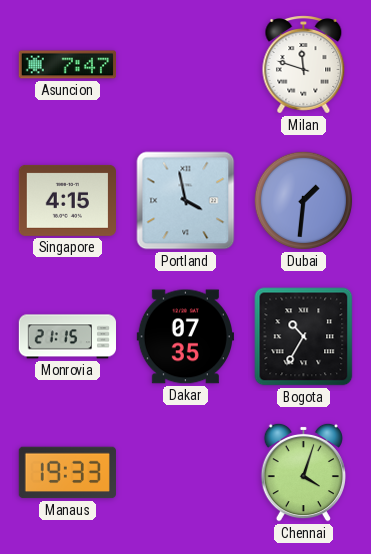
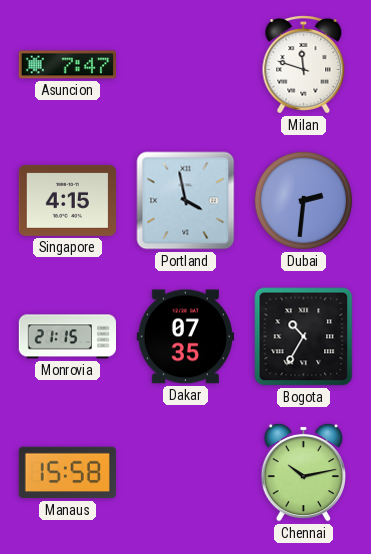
Dubai: 1:31 -> 2:31 (304, 201)
Manaus: 19:33 -> 15:58 (67, 473)
Chennai: 4:03 -> 10:13 (303, 472)
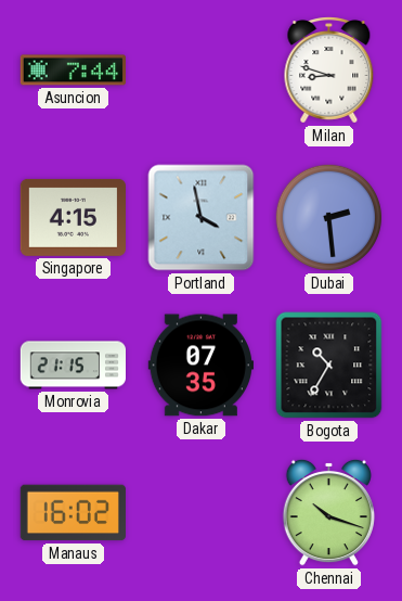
Asuncion: 7:47 -> 7:44 (73, 71)
Milan: 11:48 -> 8:48 (329, 71)
Dubai: 2:31 -> 2:29 (329, 218)
Manaus: 15:58 -> 16:02 (73, 513)
Chennai: 10:13 -> 10:18 (328, 512)
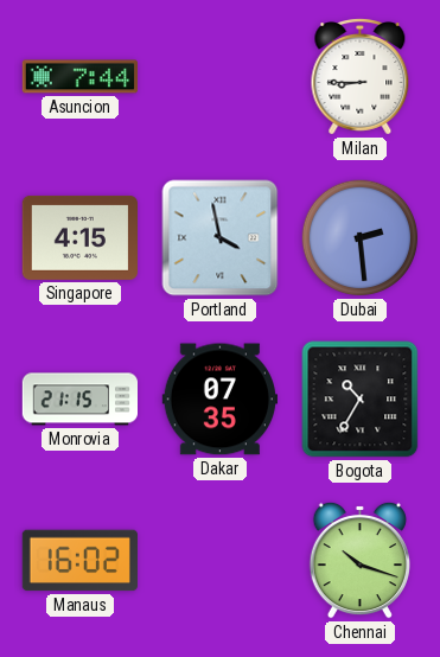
Milan: 8:48 -> 8:45 (361, 77)
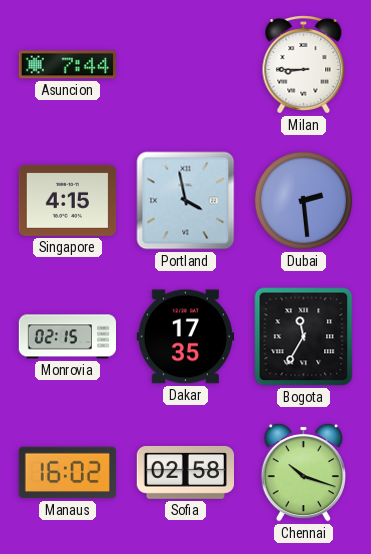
Monrovia: 21:15 -> 02:15 (67, 337)
Dakar: 07:35 -> 17:35 (185, 337)
Bogota: 10:35 -> 11:35 (304, 337)
Sofia: none -> 02:58 (185, 472)
